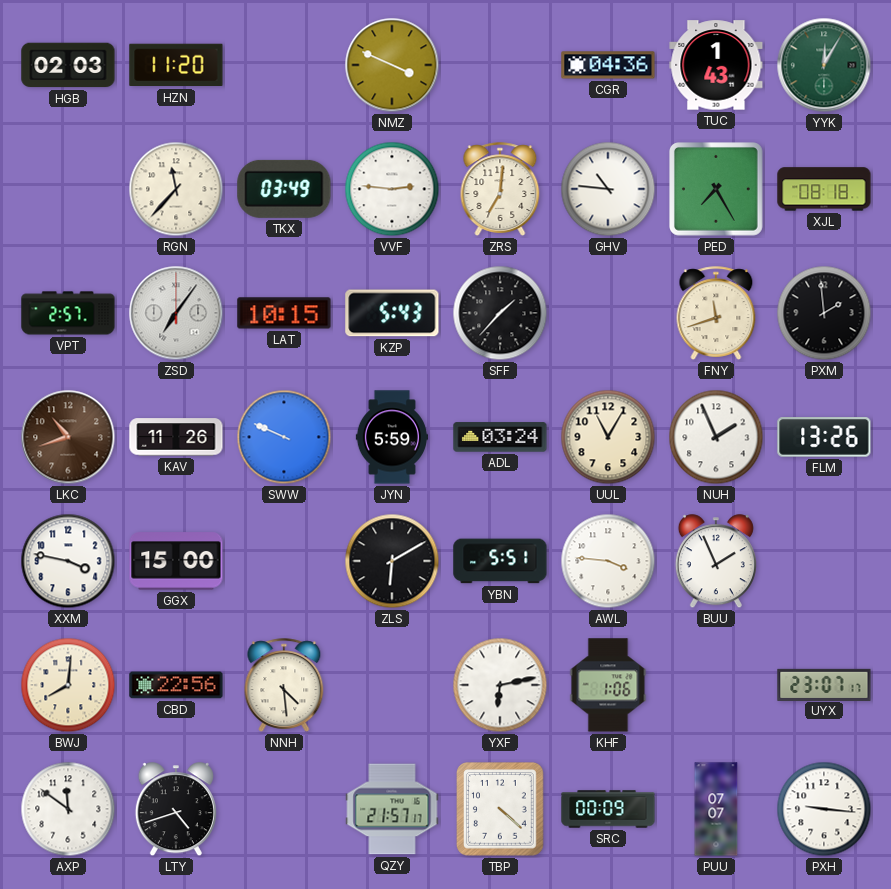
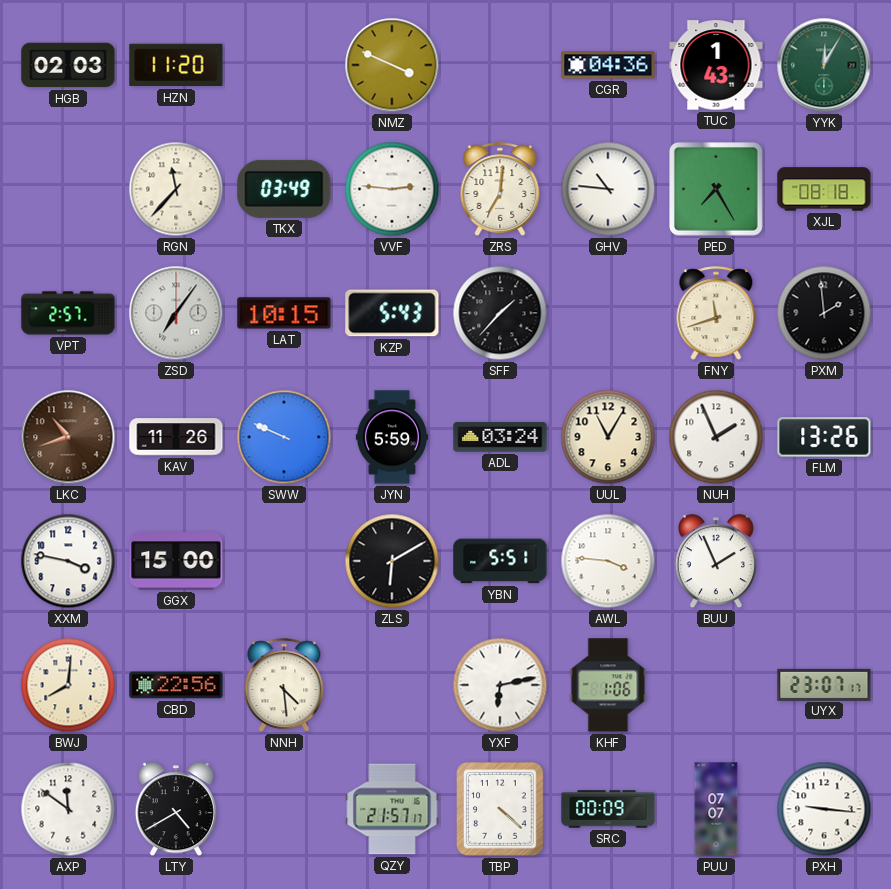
LTY: 4:42 -> 4:40 (176, 810)
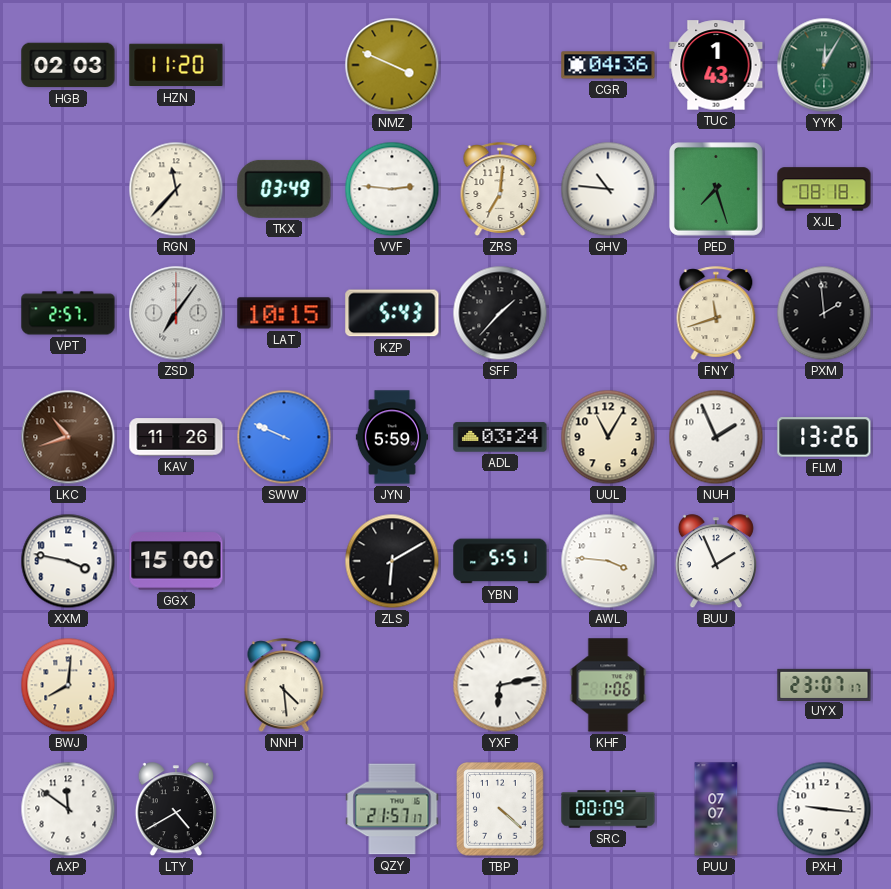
PED: 7:25 -> 7:27 (717, 190)
CBD: 22:56 -> none (176, 685)
